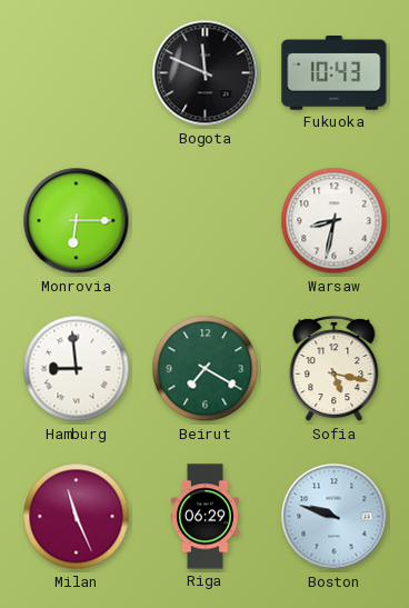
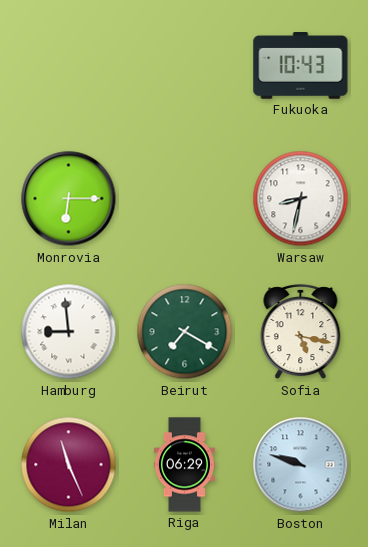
Bogota: 11:49 -> none (206, 73)
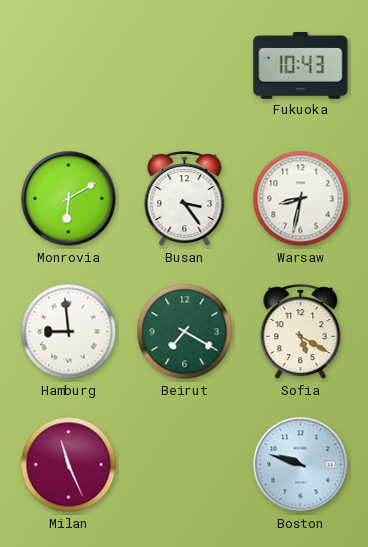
Monrovia: 6:15 -> 6:10 (69, 199)
Busan: none -> 3:24 (185, 199)
Sofia: 5:17 -> 5:20 (301, 332)
Riga: 06:29 -> none (184, 465)
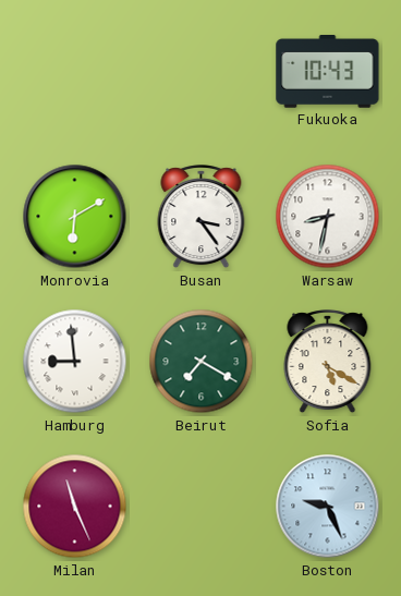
Boston: 9:48 -> 9:26 (328, 507)
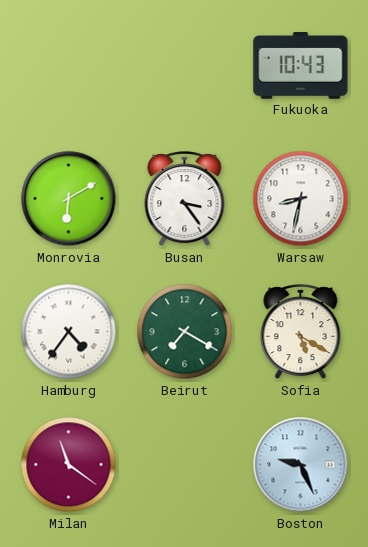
Hamburg: 8:59 -> 4:36 (69, 332)
Milan: 11:26 -> 11:21 (69, 465)
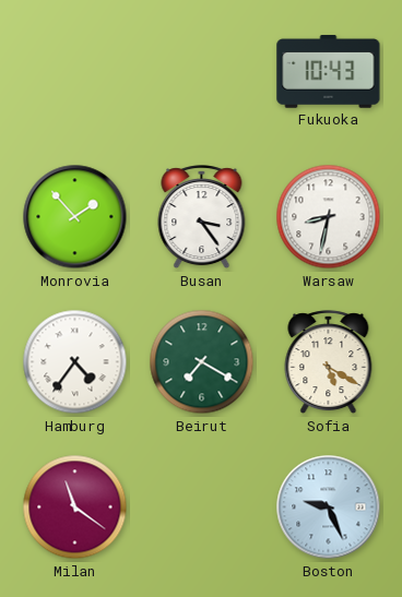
Monrovia: 6:10 -> 1:53 (75, 217)
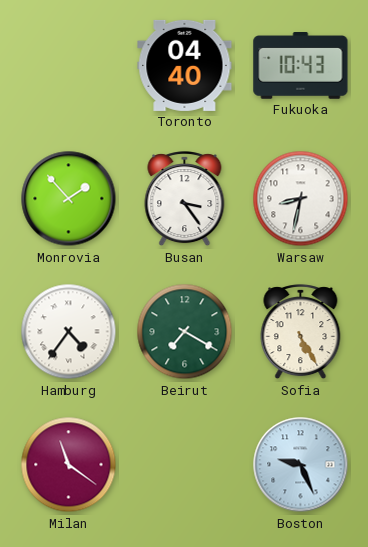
Toronto: none -> 04:40 (185, 65)
Sofia: 5:20 -> 5:25 (301, 332)
